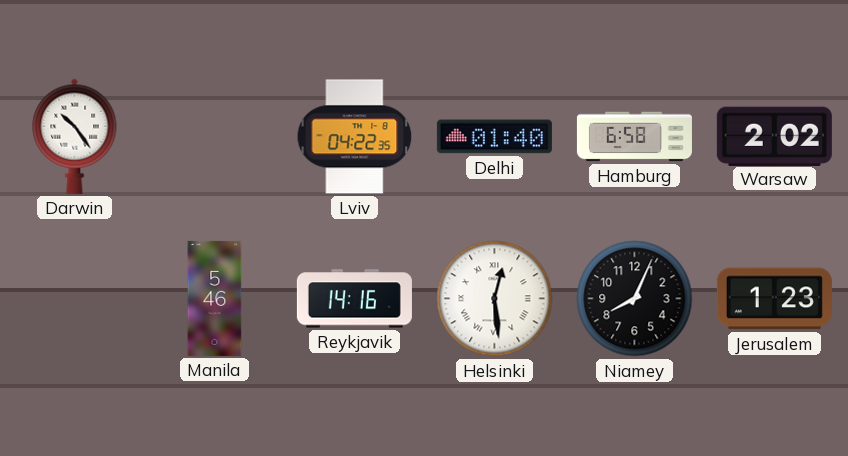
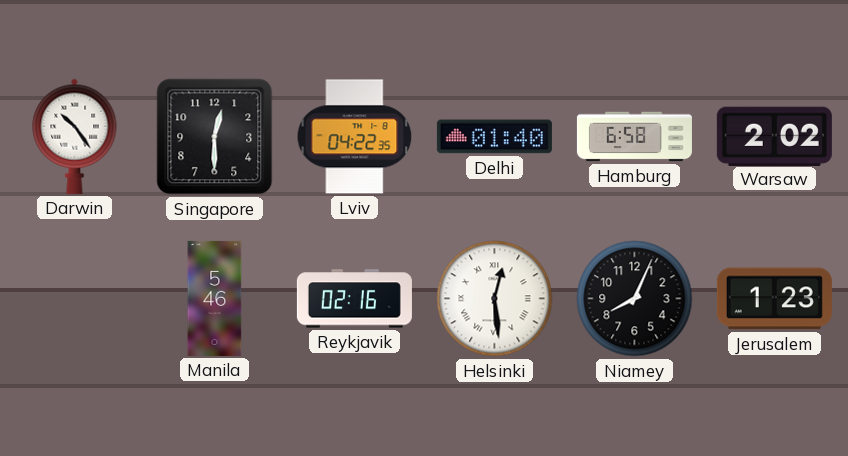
Singapore: none -> 12:30 (215, 137)
Reykjavik: 14:16 -> 02:16 (354, 299)
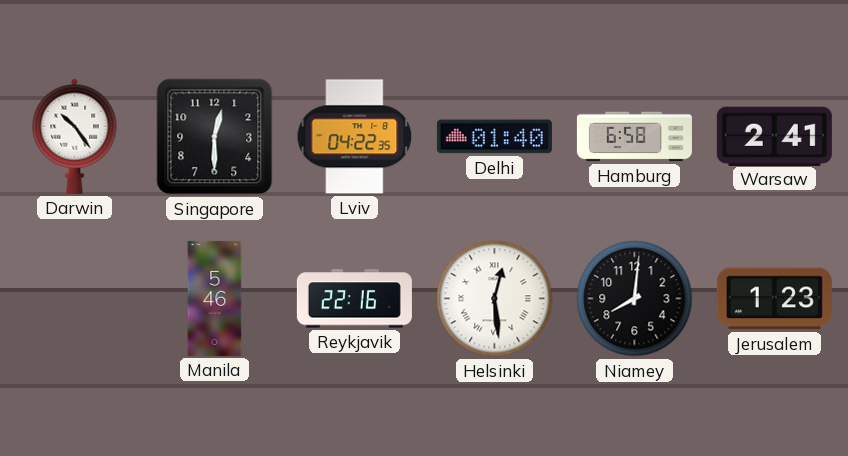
Warsaw: 2:02 -> 2:41 (774, 136)
Reykjavik: 02:16 -> 22:16 (354, 299)
Niamey: 8:04 -> 8:01 (635, 299)
